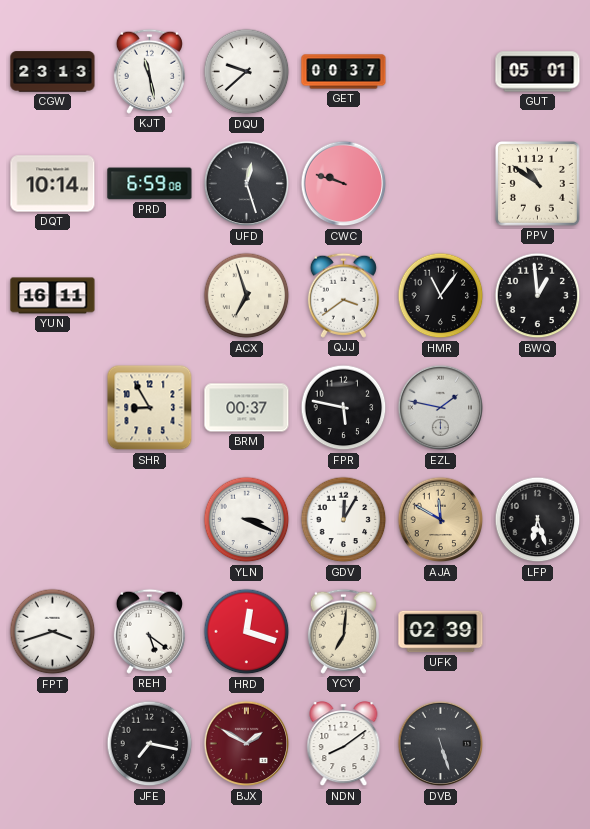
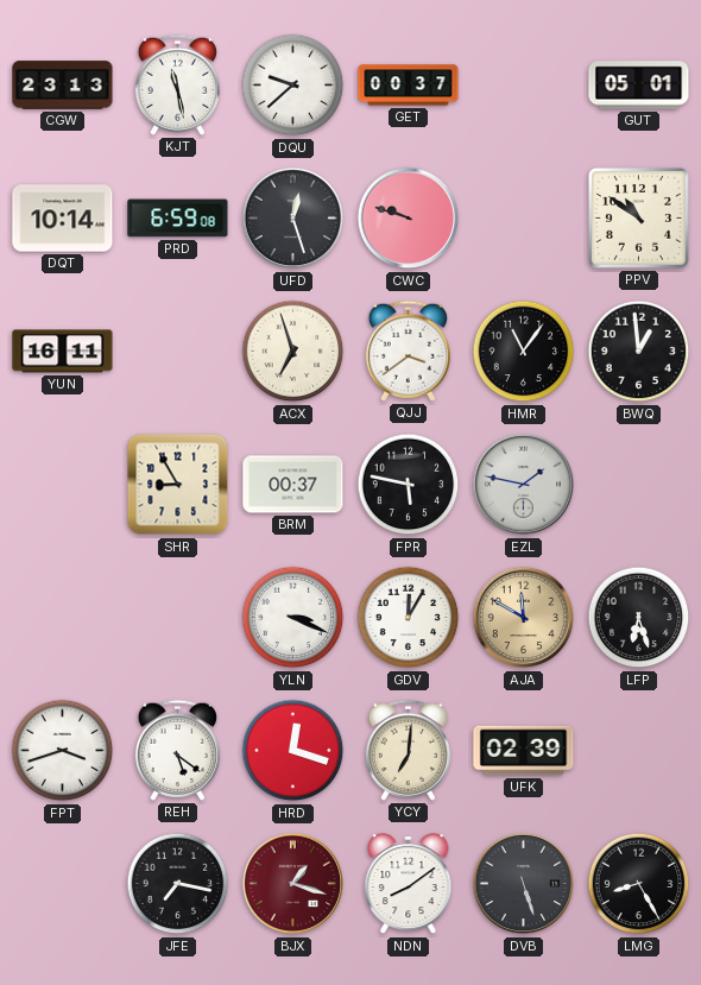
BJX: 1:50 -> 1:18 (293, 884)
LMG: none -> 8:25 (639, 884)
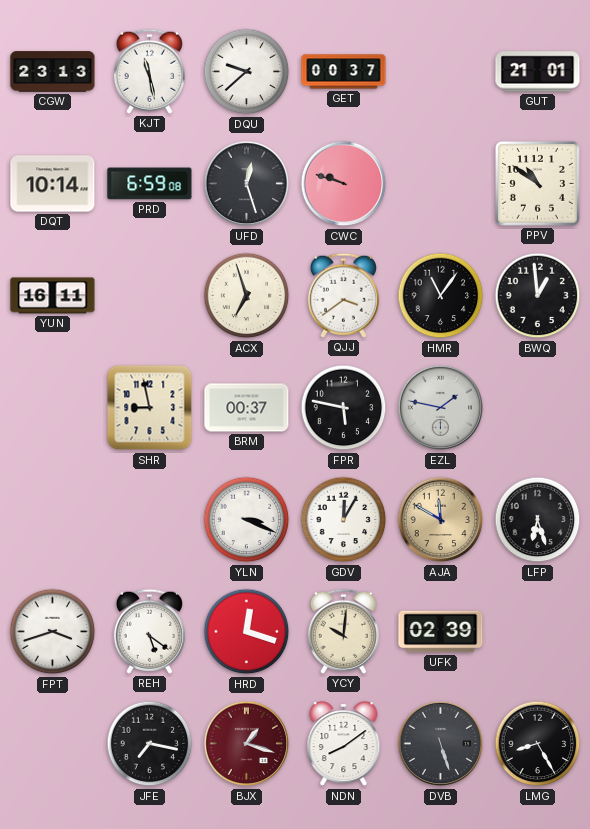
GUT: 05:01 -> 21:01 (538, 72)
SHR: 8:55 -> 8:58 (150, 408)
YCY: 7:01 -> 10:01 (343, 631)
